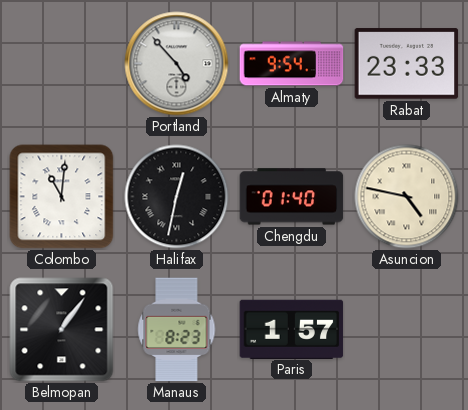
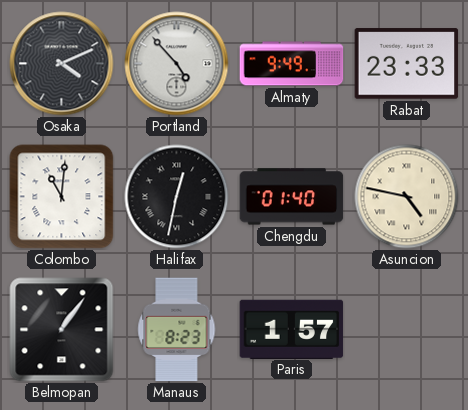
Osaka: none -> 4:11 (62, 64)
Almaty: 9:54 -> 9:49 (292, 64)
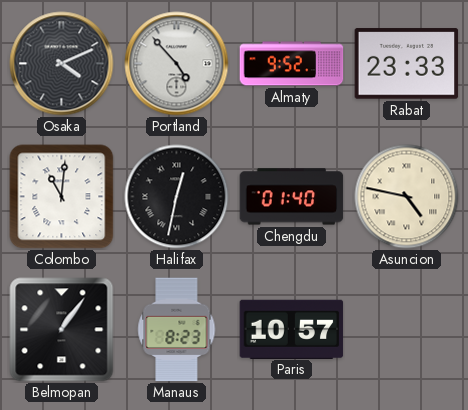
Almaty: 9:49 -> 9:52 (292, 64)
Paris: 1:57 -> 10:57 (292, 329)
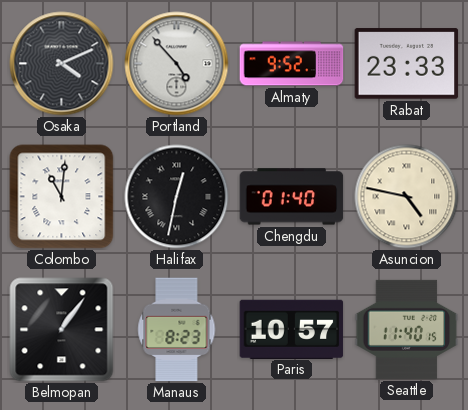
Seattle: none -> 11:40 (407, 329)
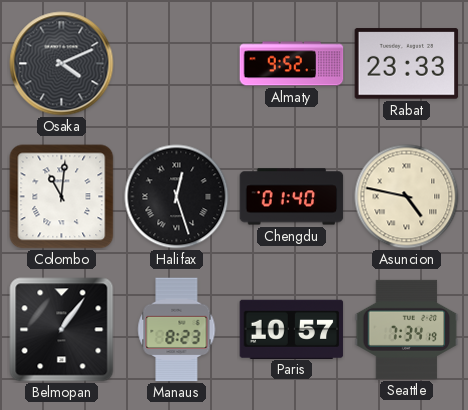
Portland: 4:53 -> none (177, 64)
Halifax: 12:32 -> 12:27 (177, 197)
Seattle: 11:40 -> 7:34 (407, 329)
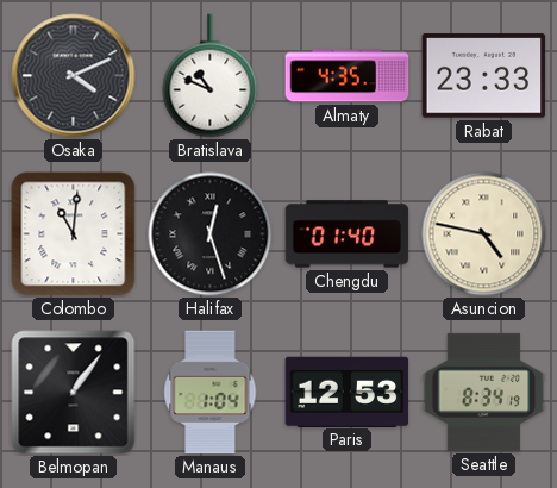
Bratislava: none -> 10:49 (211, 76)
Almaty: 9:52 -> 4:35 (348, 76)
Manaus: 8:23 -> 1:04 (211, 393)
Paris: 10:57 -> 12:53 (348, 392)
Seattle: 7:34 -> 8:34 (484, 392)
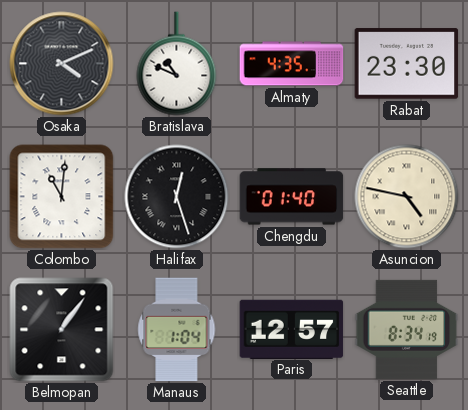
Rabat: 23:33 -> 23:30 (407, 64)
Paris: 12:53 -> 12:57 (292, 329)
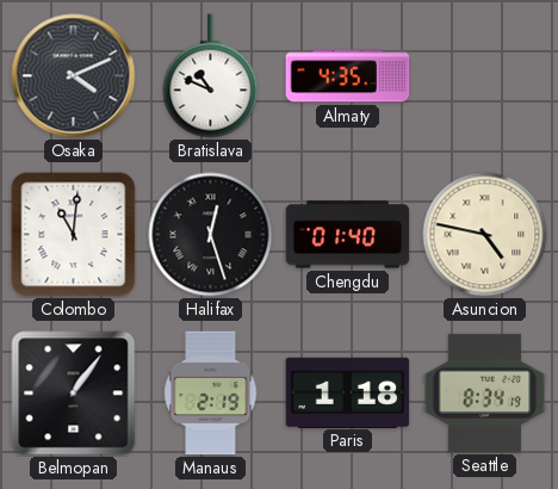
Rabat: 23:30 -> none (407, 64)
Manaus: 1:04 -> 2:19 (211, 394)
Paris: 12:57 -> 1:18 (348, 392)
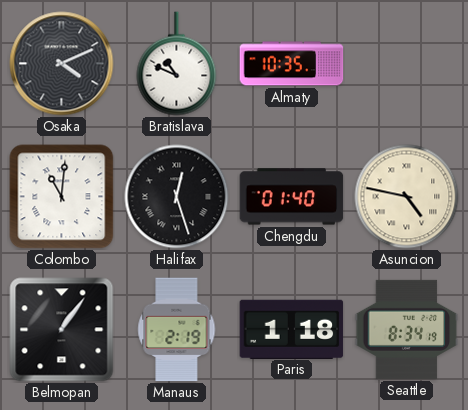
Almaty: 4:35 -> 10:35 (292, 64)
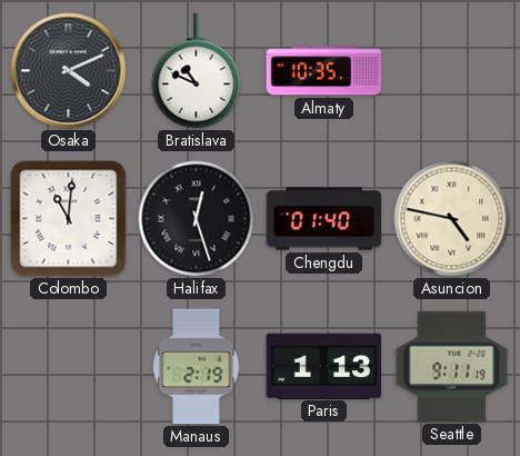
Belmopan: 1:06 -> none (62, 330)
Paris: 1:18 -> 1:13 (324, 366)
Seattle: 8:34 -> 9:11 (452, 366)
